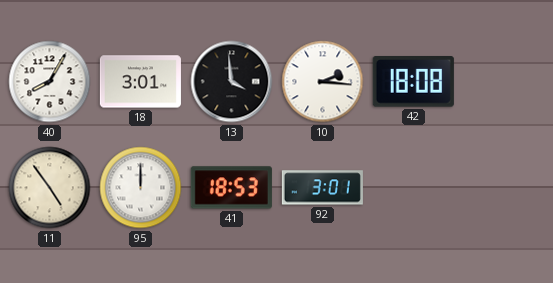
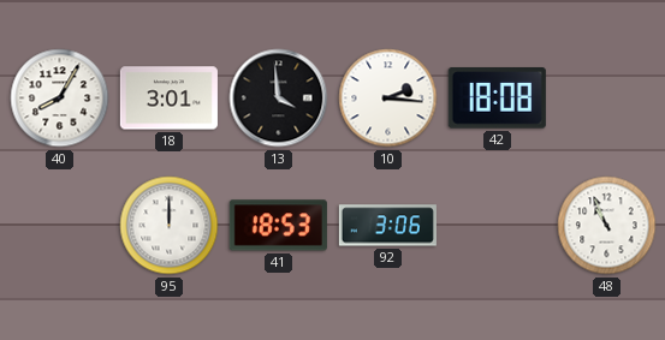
11: 4:54 -> none (50, 188)
92: 3:01 -> 3:06 (387, 226)
48: none -> 10:56 (607, 226)
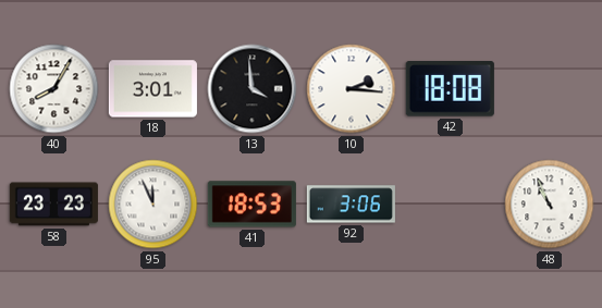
58: none -> 23:23 (53, 205)
95: 12:00 -> 11:56 (153, 205)
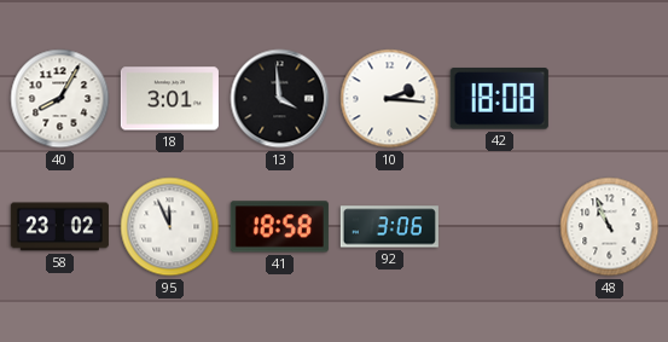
58: 23:23 -> 23:02 (59, 227)
41: 18:53 -> 18:58 (279, 227)
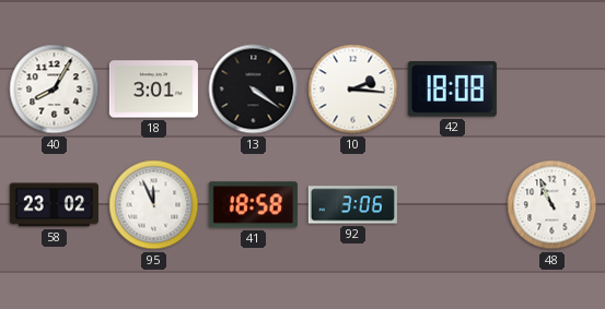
13: 3:59 -> 4:21 (254, 90)
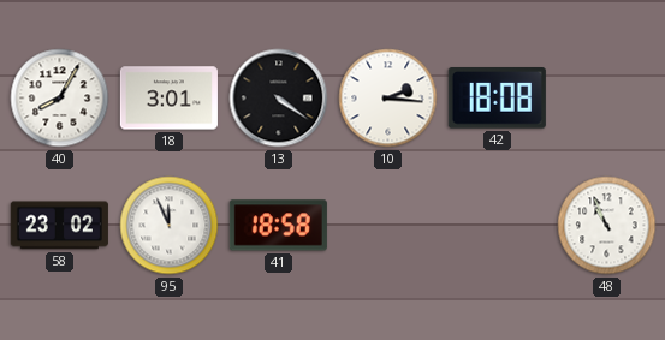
92: 3:06 -> none (352, 205)
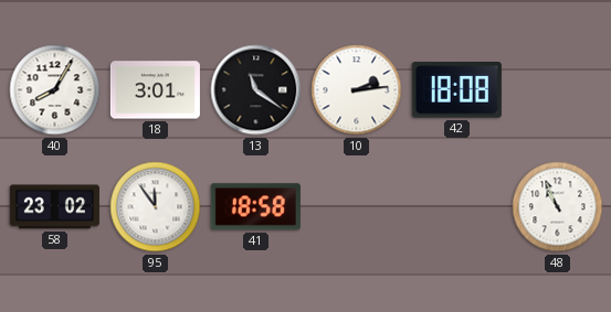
13: 4:21 -> 11:21 (256, 90)
10: 2:16 -> 2:14 (357, 90)
95: 11:56 -> 11:54 (156, 207)
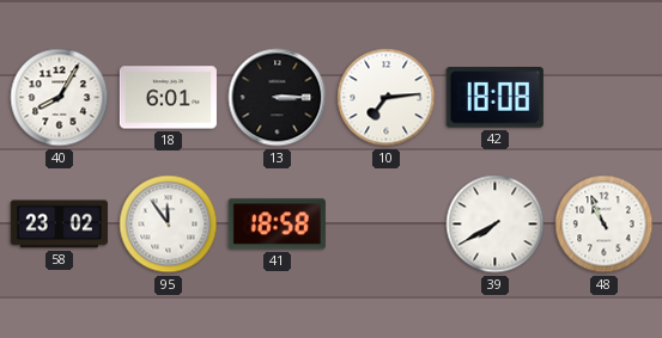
18: 3:01 -> 6:01 (168, 98)
13: 11:21 -> 3:15 (278, 98)
10: 2:14 -> 7:14 (387, 98)
39: none -> 7:40 (496, 225)
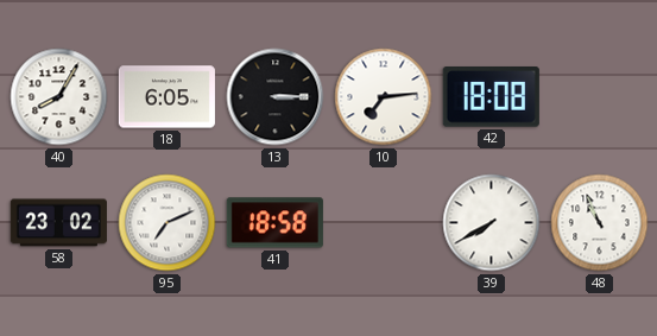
18: 6:01 -> 6:05 (166, 97)
95: 11:54 -> 7:11 (168, 223)
